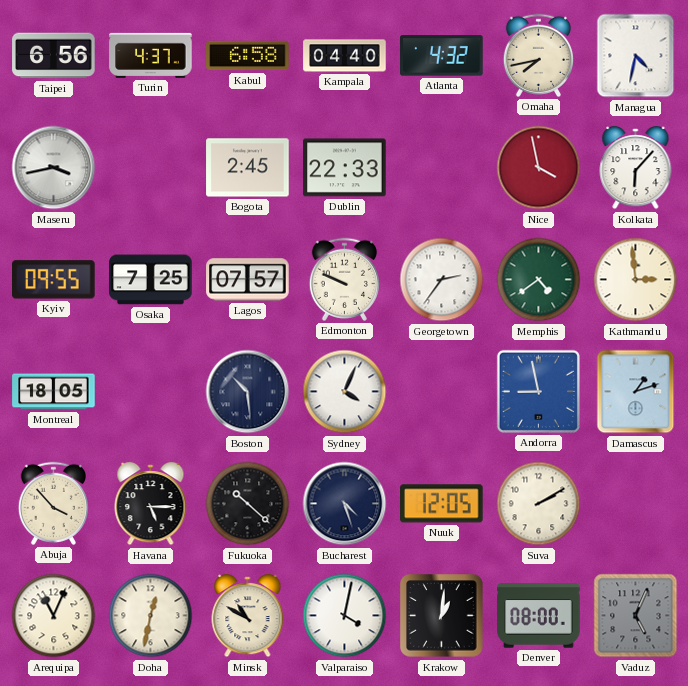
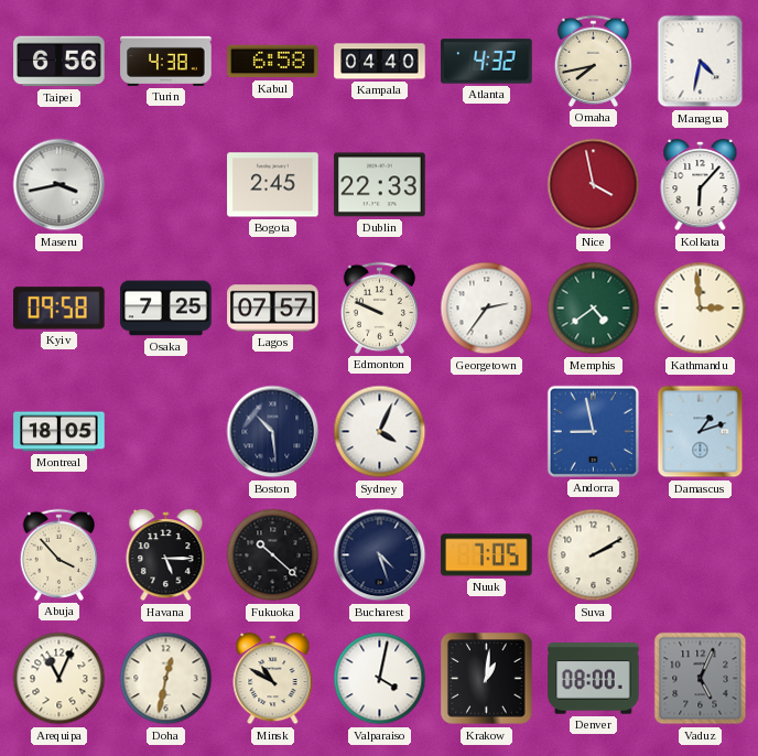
Turin: 4:37 -> 4:38 (166, 61)
Kyiv: 09:55 -> 09:58 (59, 309)
Nuuk: 12:05 -> 7:05 (487, 555)
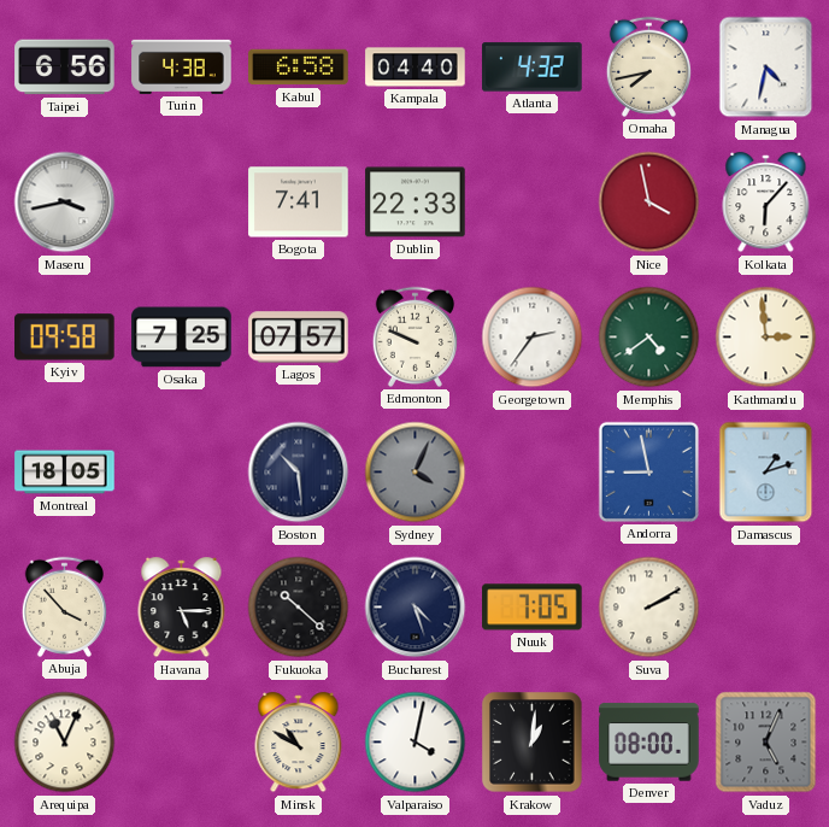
Bogota: 2:45 -> 7:41 (299, 203)
Sydney dial: white -> grey (416, 473)
Doha: 12:32 -> none (166, 679)
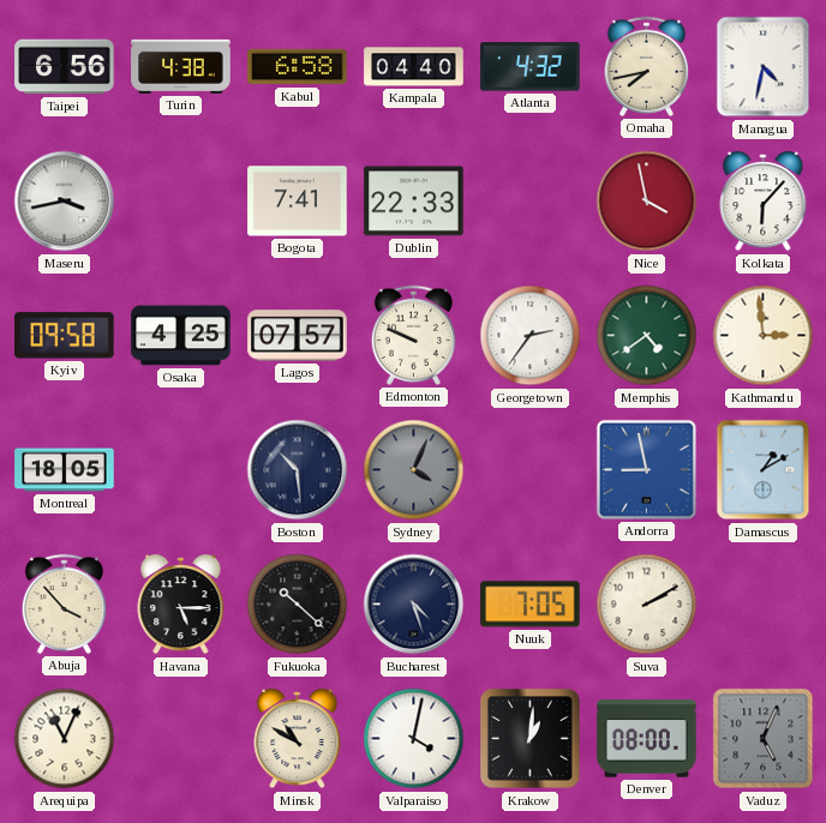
Osaka: 7:25 -> 4:25 (181, 336)
Damascus: 1:12 -> 1:10 (764, 470)
